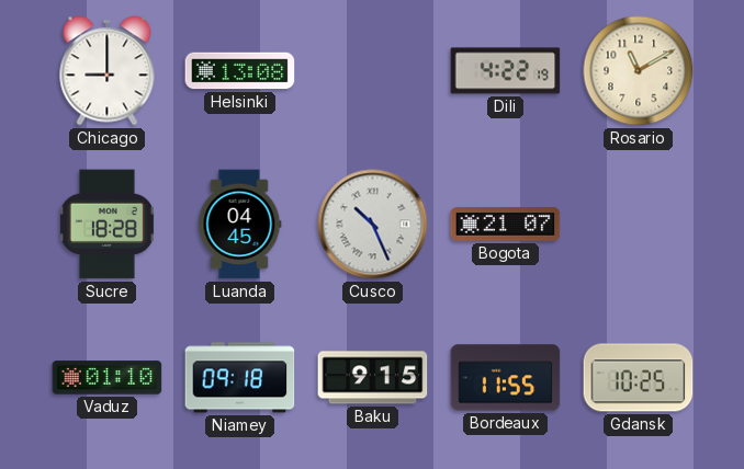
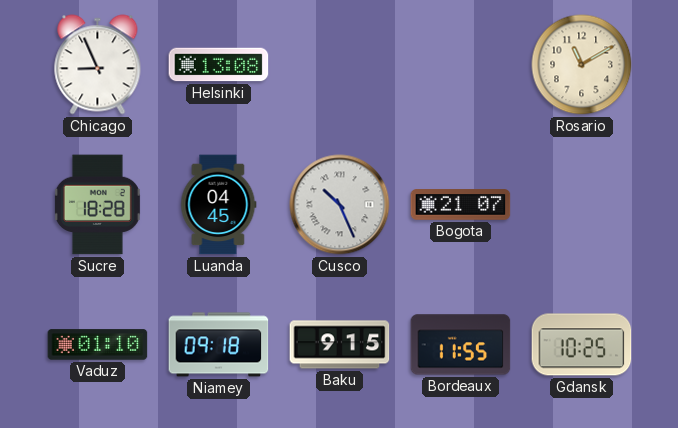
Chicago: 9:00 -> 8:56 (98, 65)
Dili: 4:22 -> none (506, 71)
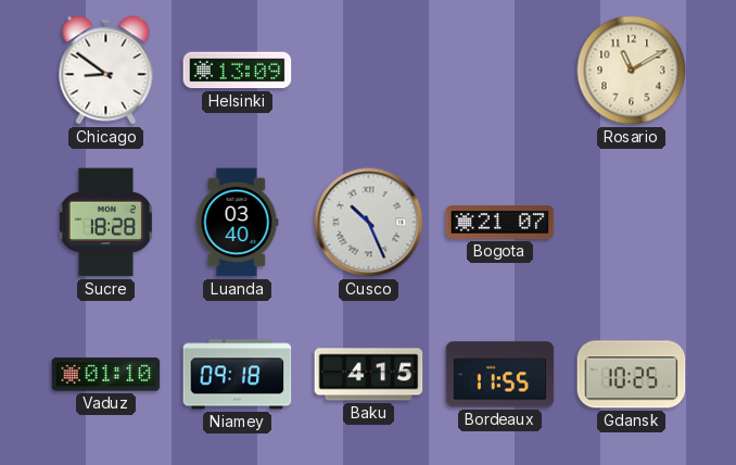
Chicago: 8:56 -> 8:51 (106, 71)
Helsinki: 13:08 -> 13:09 (238, 71)
Luanda: 04:45 -> 03:40 (238, 223)
Baku: 9:15 -> 4:15 (369, 375)
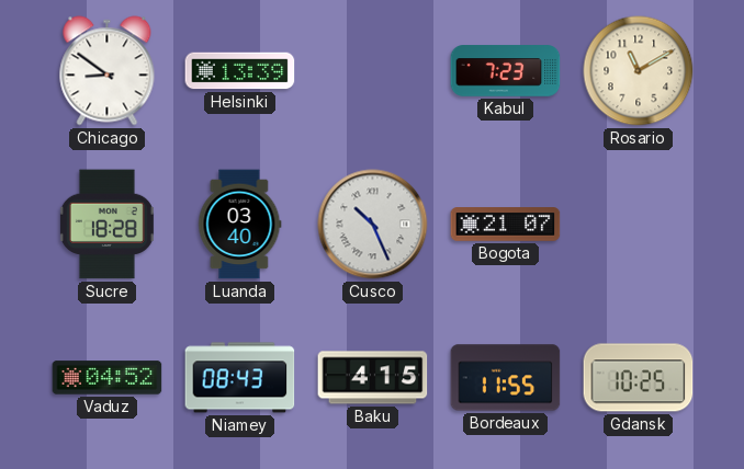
Helsinki: 13:09 -> 13:39 (240, 71)
Kabul: none -> 7:23 (506, 71)
Vaduz: 01:10 -> 04:52 (108, 378)
Niamey: 09:18 -> 08:43 (240, 378)
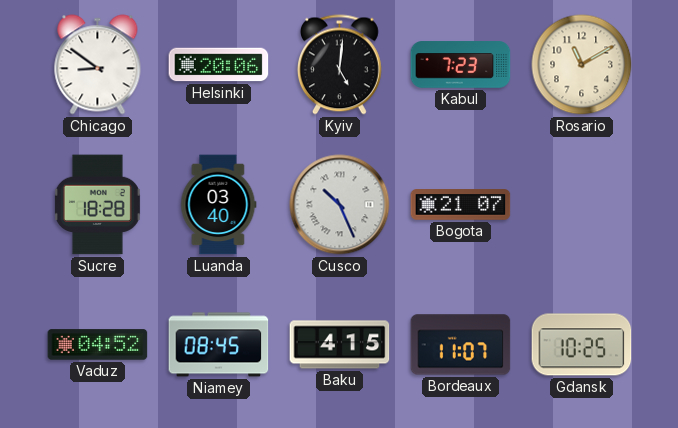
Helsinki: 13:39 -> 20:06 (219, 65)
Kyiv: none -> 5:01 (339, 65)
Niamey: 08:43 -> 08:45 (219, 345)
Bordeaux: 11:55 -> 11:07 (461, 345)
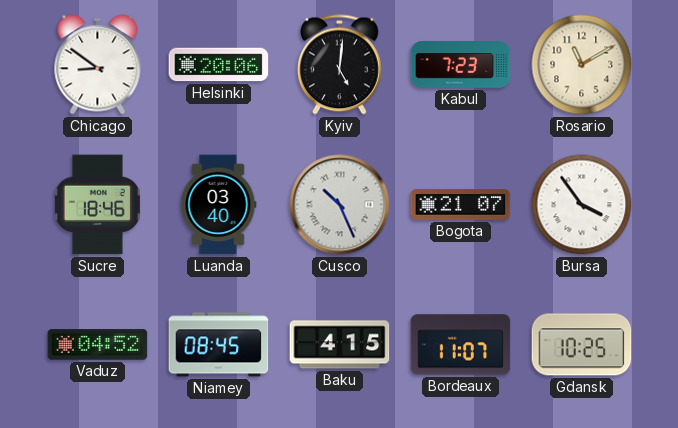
Sucre: 18:28 -> 18:46 (97, 205)
Bursa: none -> 3:54 (582, 205)
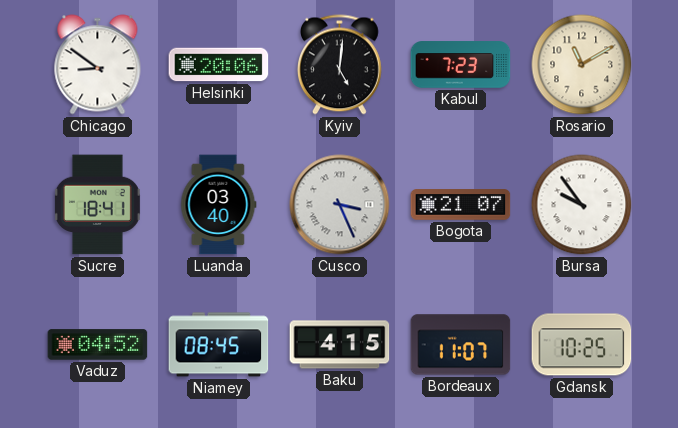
Sucre: 18:46 -> 18:41 (97, 205)
Cusco: 10:26 -> 3:26 (340, 205)
Bursa: 3:54 -> 9:54 (582, 205)
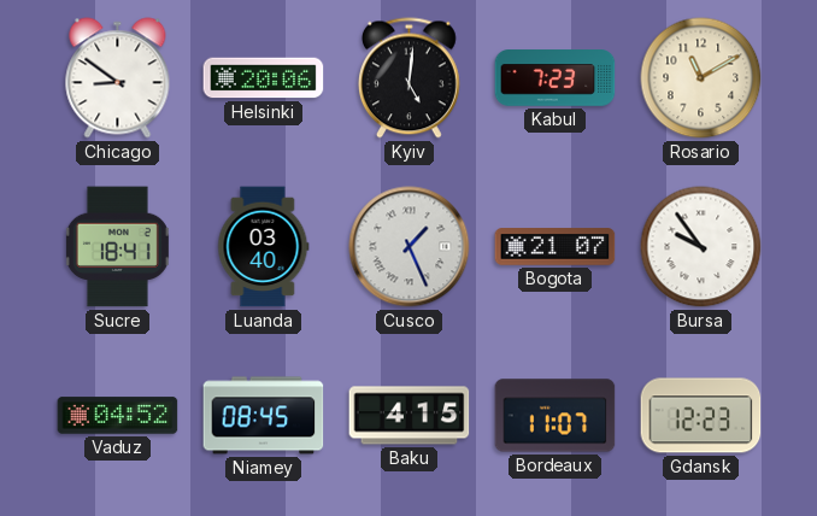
Cusco: 3:26 -> 1:26 (410, 247)
Gdansk: 10:25 -> 12:23 (701, 416)
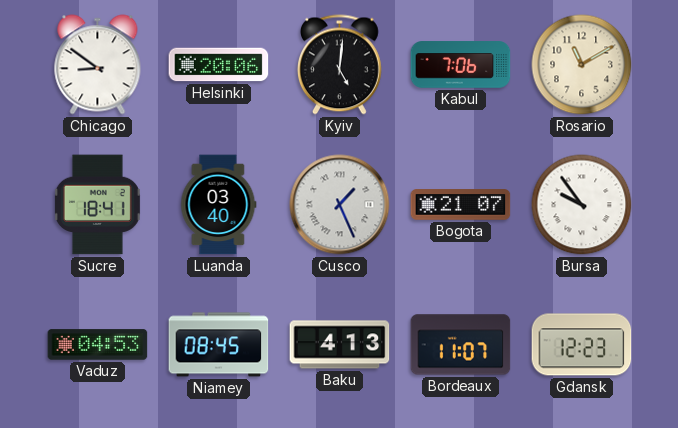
Kabul: 7:23 -> 7:06 (461, 65)
Vaduz: 04:52 -> 04:53 (98, 345)
Baku: 4:15 -> 4:13 (340, 345)
